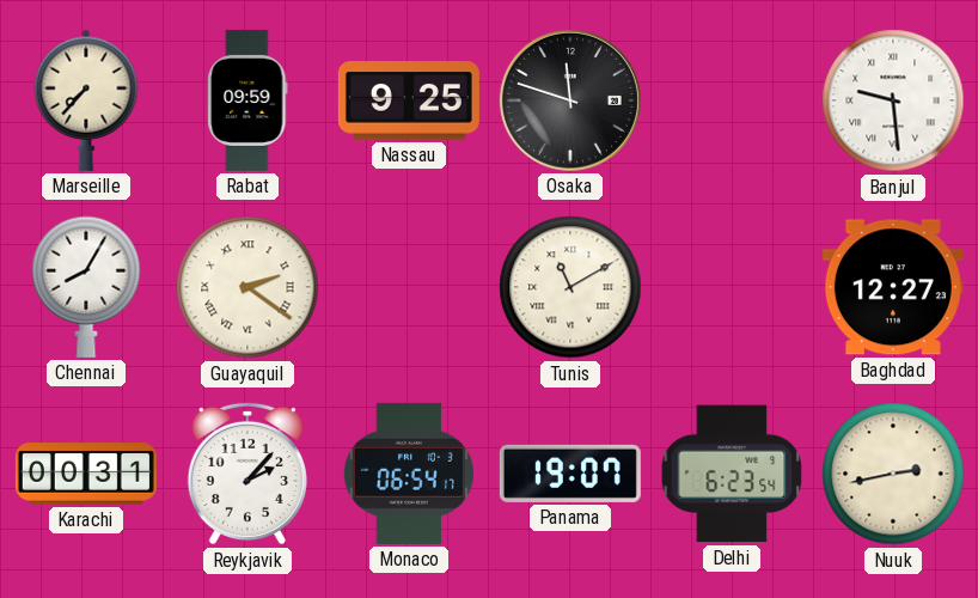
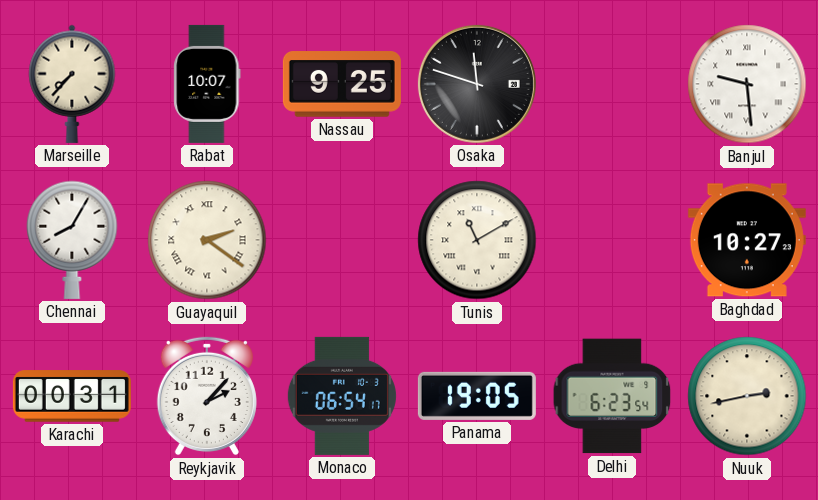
Rabat: 09:59 -> 10:07 (207, 84)
Baghdad: 12:27 -> 10:27 (747, 240)
Panama: 19:07 -> 19:05 (477, 396)
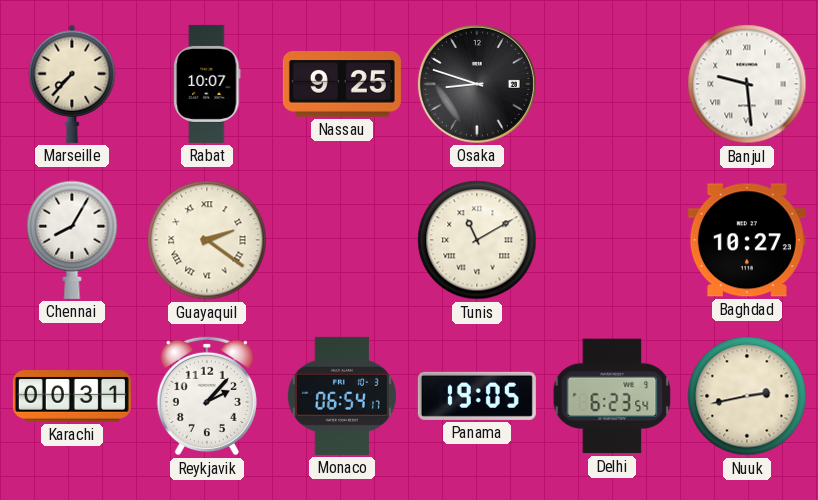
Osaka: 11:48 -> 8:48 (477, 84)
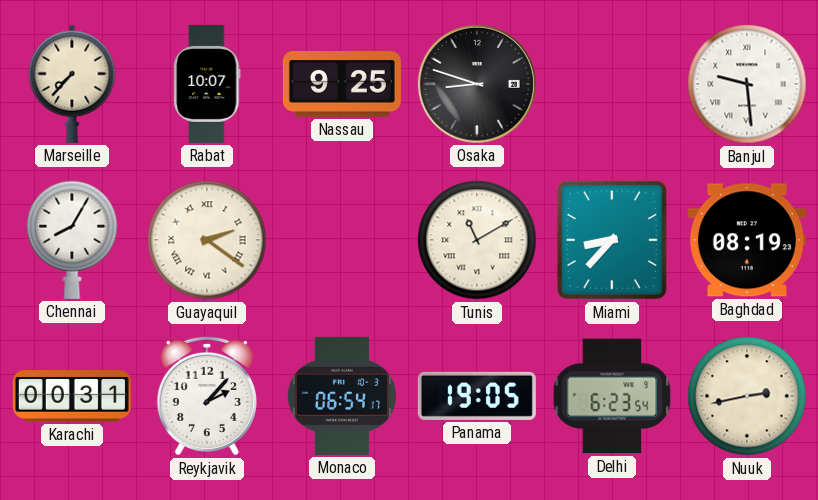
Miami: none -> 8:37 (612, 240)
Baghdad: 10:27 -> 08:19 (747, 240)
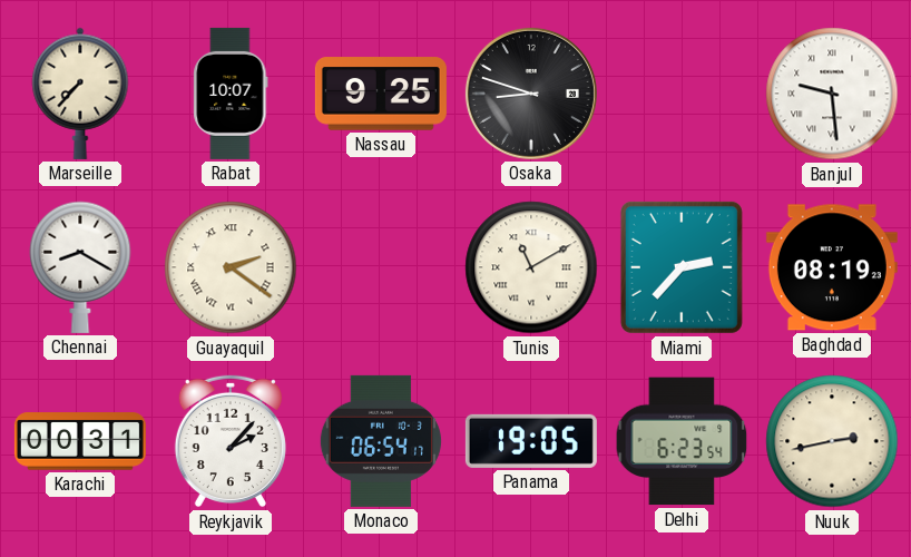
Chennai: 8:05 -> 8:20 (80, 267)
Miami: 8:37 -> 2:37 (682, 267)
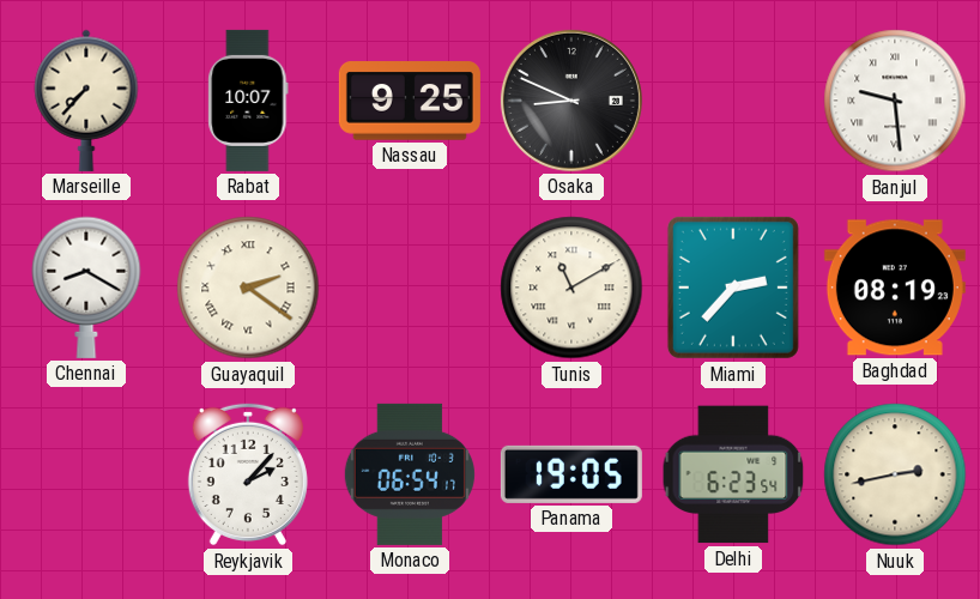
Osaka: 8:48 -> 8:49 (571, 101)
Karachi: 00:31 -> none (80, 441)
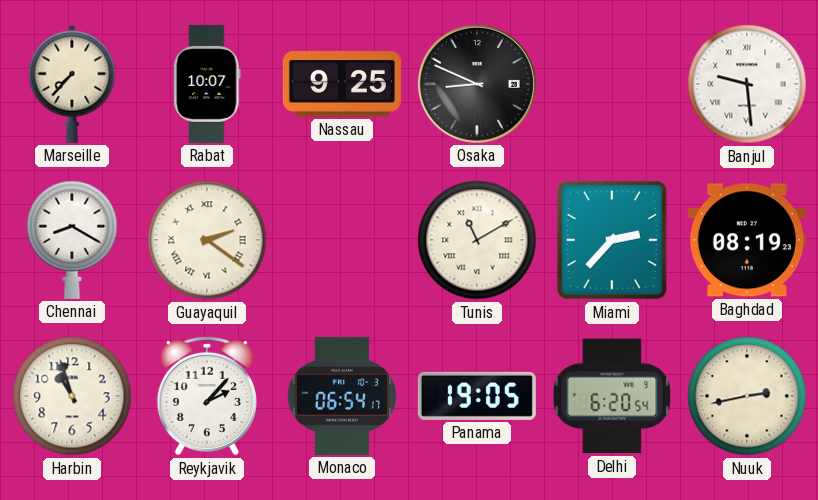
Harbin: none -> 10:57 (72, 396)
Delhi: 6:23 -> 6:20 (612, 396)
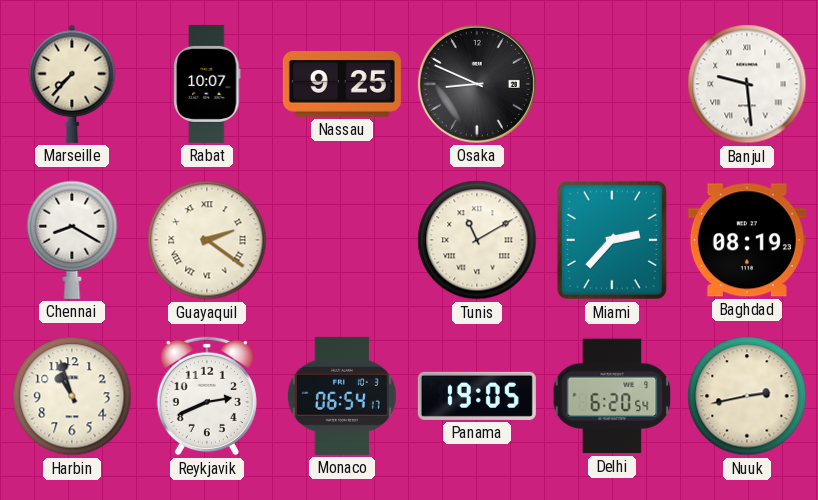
Reykjavik: 2:07 -> 2:41 (207, 396)
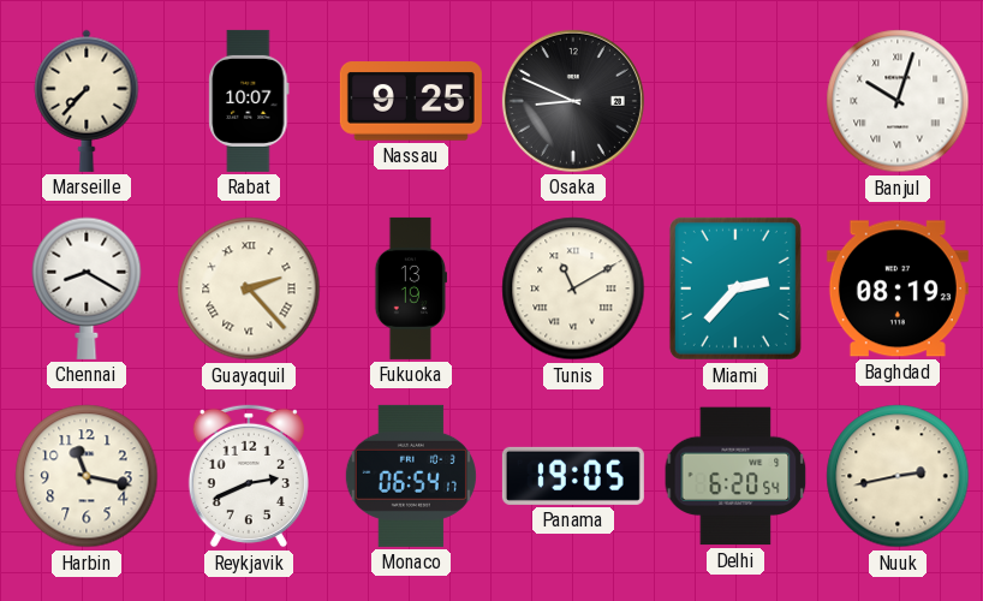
Banjul: 9:29 -> 10:03 (898, 101)
Guayaquil: 2:21 -> 2:23 (249, 288)
Fukuoka: none -> 13:19 (410, 288)
Harbin: 10:57 -> 11:17 (87, 476)
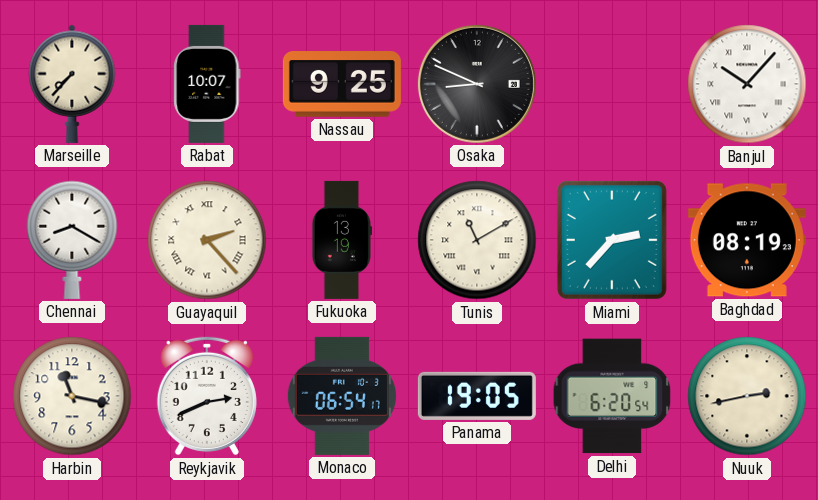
Banjul: 10:03 -> 10:07 (747, 84)
